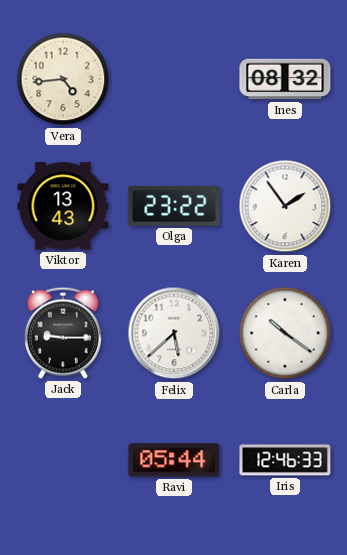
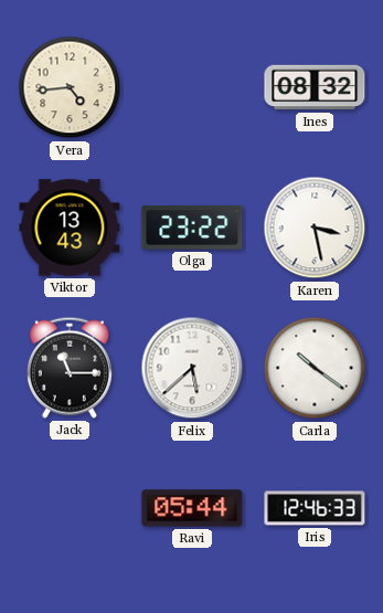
Karen: 1:54 -> 3:28 (315, 228)
Jack: 9:15 -> 11:15 (70, 368)
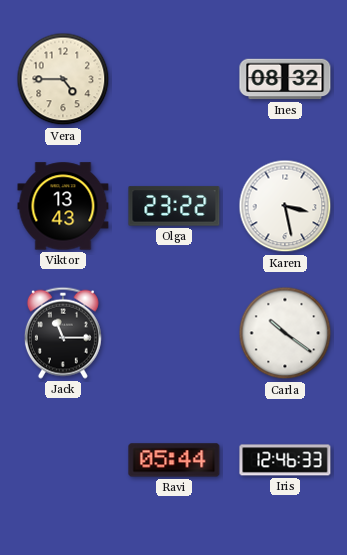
Vera: 4:44 -> 4:45 (63, 79)
Felix: 5:38 -> none (192, 368)
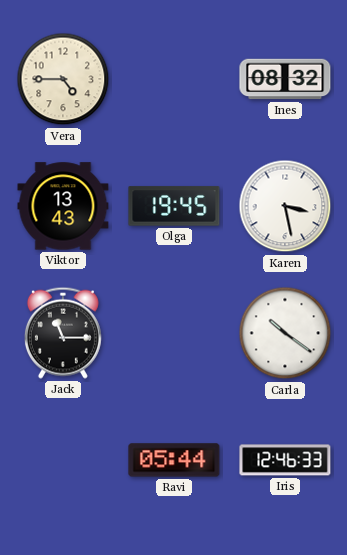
Olga: 23:22 -> 19:45 (174, 206)
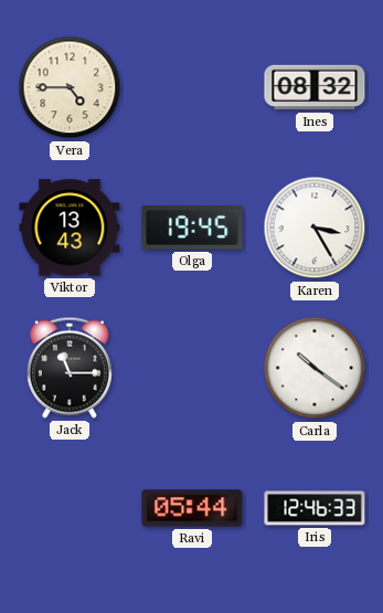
Karen: 3:28 -> 3:25 (315, 228)
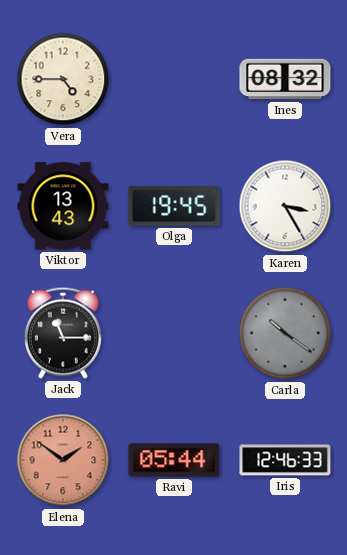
Carla dial: white -> grey (285, 333)
Elena: none -> 1:51 (63, 460)
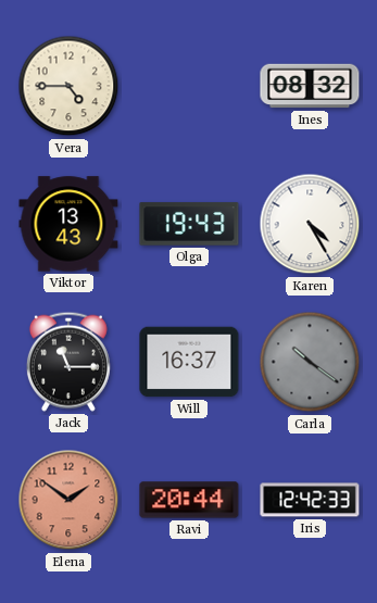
Olga: 19:45 -> 19:43 (189, 224)
Karen: 3:25 -> 4:25 (310, 224)
Will: none -> 16:37 (189, 362)
Ravi: 05:44 -> 20:44 (189, 500)
Iris: 12:46 -> 12:42 (310, 500)
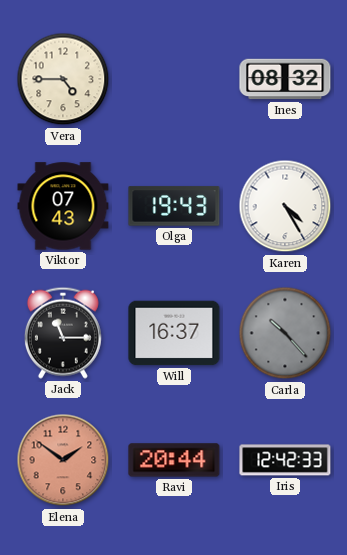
Viktor: 13:43 -> 07:43 (63, 206)
Carla: 10:21 -> 10:23 (285, 333)
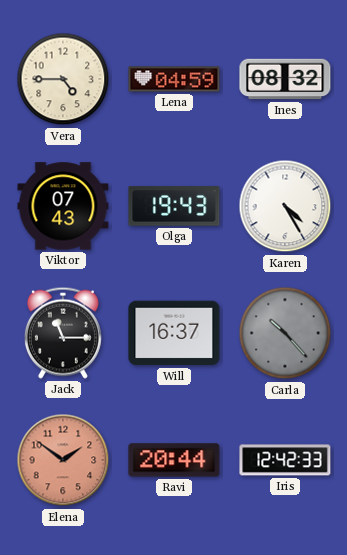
Lena: none -> 04:59 (174, 79)
